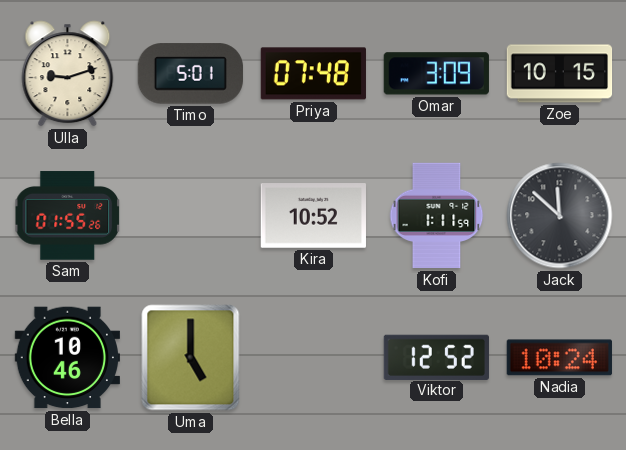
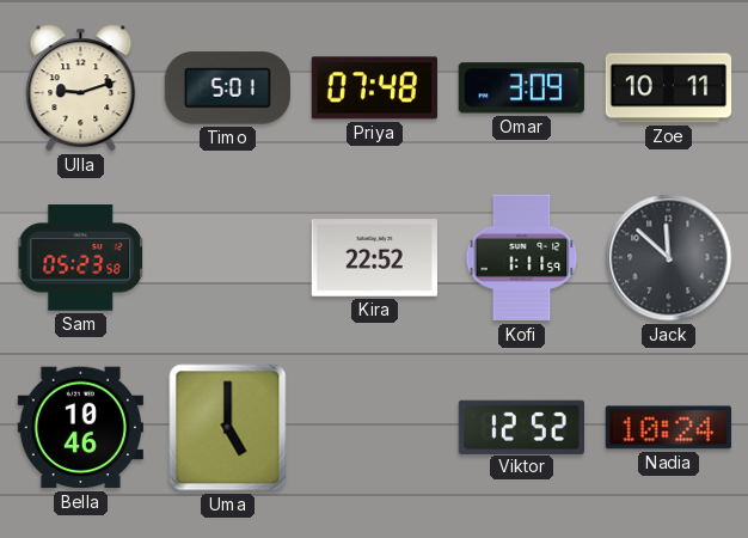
Zoe: 10:15 -> 10:11 (669, 88)
Sam: 01:55 -> 05:23 (80, 258)
Kira: 10:52 -> 22:52 (374, 258)
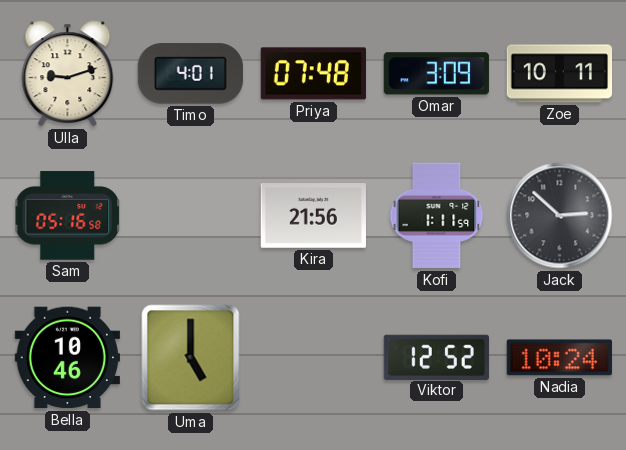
Timo: 5:01 -> 4:01 (190, 74)
Sam: 05:23 -> 05:16 (67, 216)
Kira: 22:52 -> 21:56 (313, 216)
Jack: 11:52 -> 2:52 (560, 216)
